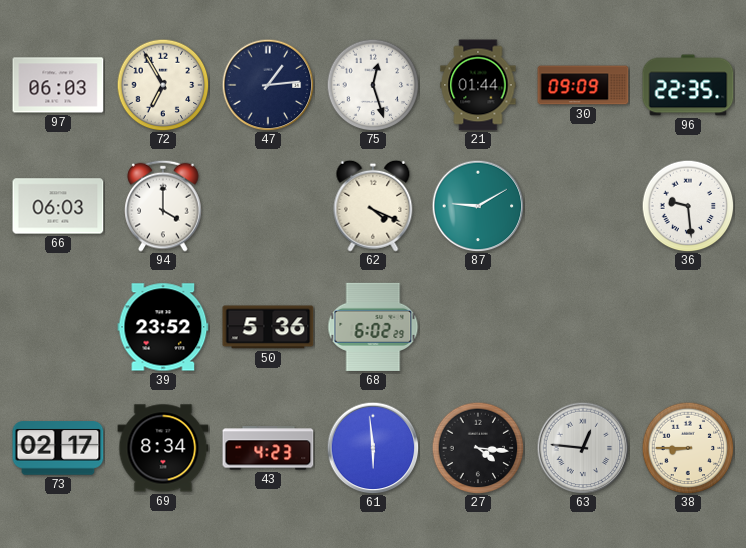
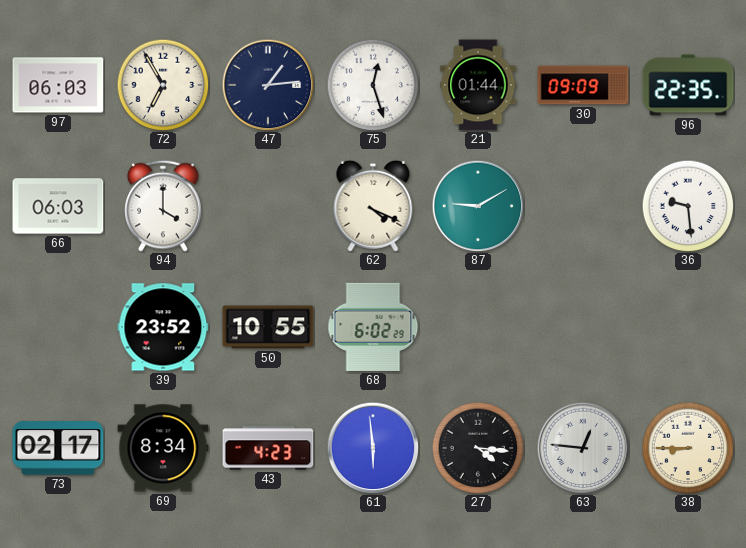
50: 5:36 -> 10:55 (268, 327)
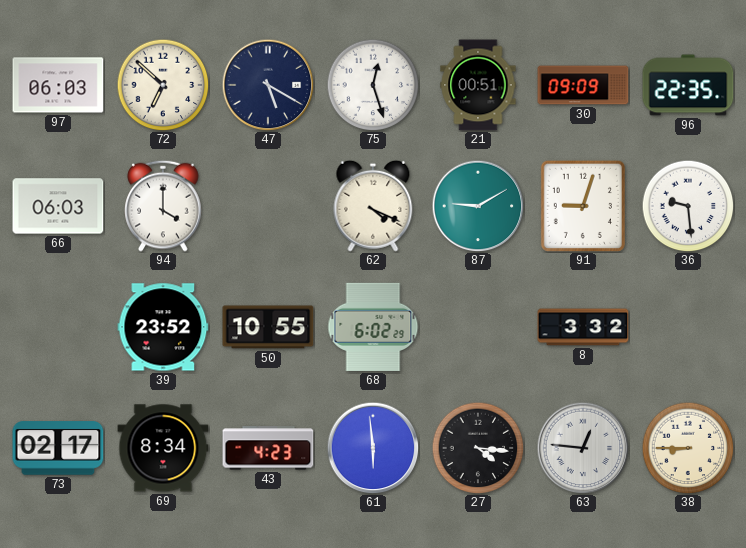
72: 6:55 -> 6:52 (163, 85)
47: 1:14 -> 5:20 (268, 85)
21: 01:44 -> 00:51 (478, 85)
91: none -> 9:03 (583, 206)
8: none -> 3:32 (583, 327)
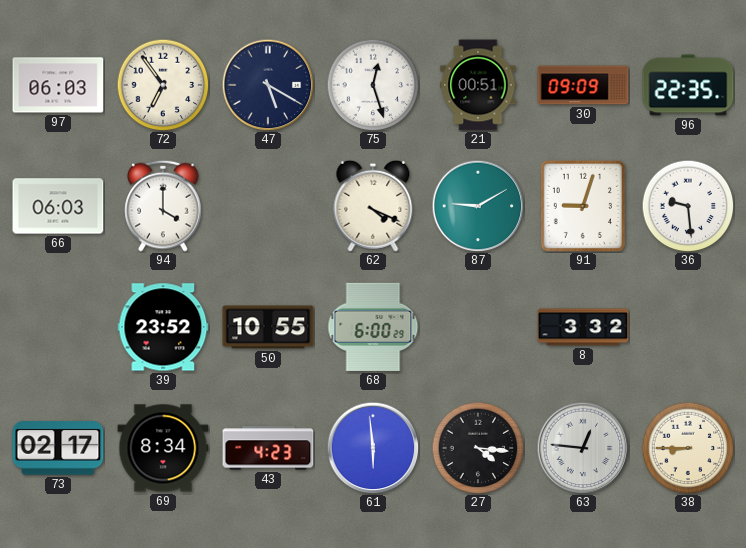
72: 6:52 -> 6:54 (163, 85)
68: 6:02 -> 6:00 (373, 327)
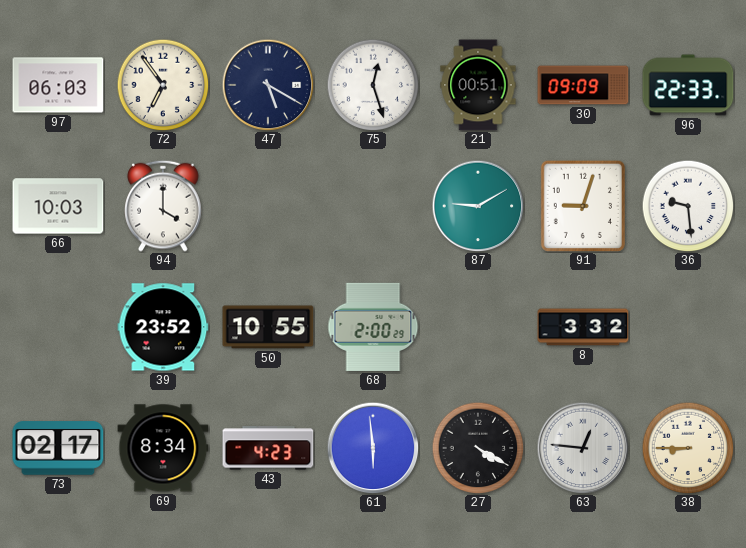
96: 22:35 -> 22:33 (688, 85)
66: 06:03 -> 10:03 (58, 206)
62: 4:19 -> none (373, 206)
68: 6:00 -> 2:00 (373, 327)
27: 4:16 -> 4:20 (478, 448)
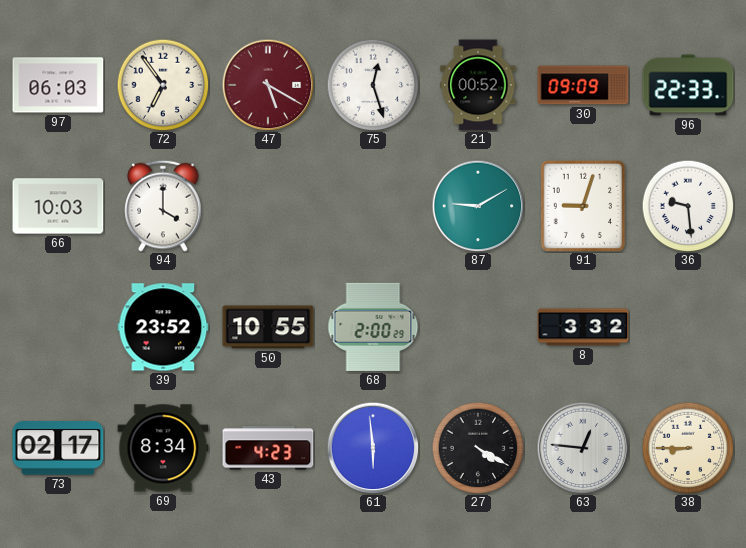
47 dial: navy -> burgundy (268, 85)
21: 00:51 -> 00:52 (478, 85)
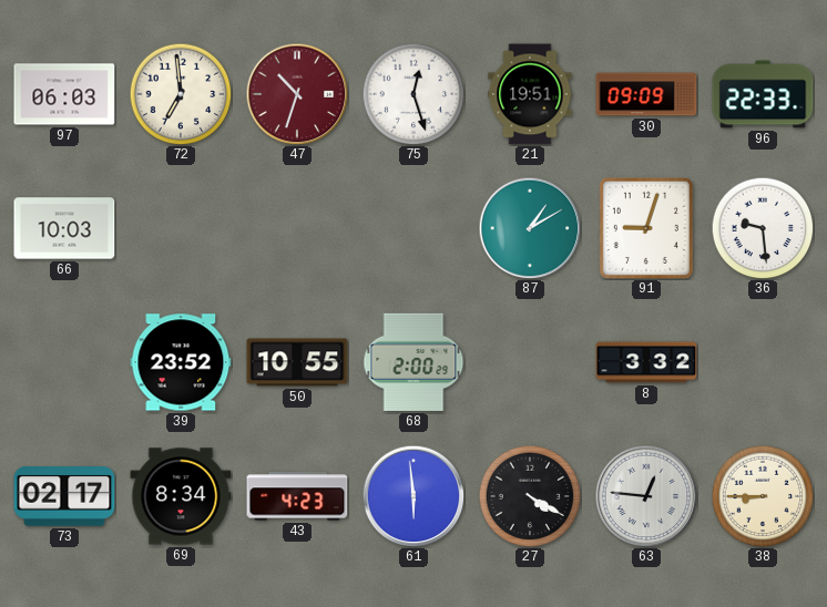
72: 6:54 -> 6:59 (181, 94)
47: 5:20 -> 10:33 (297, 94)
21: 00:52 -> 19:51 (530, 94)
94: 4:00 -> none (163, 206)
87: 9:10 -> 1:10 (530, 228)
